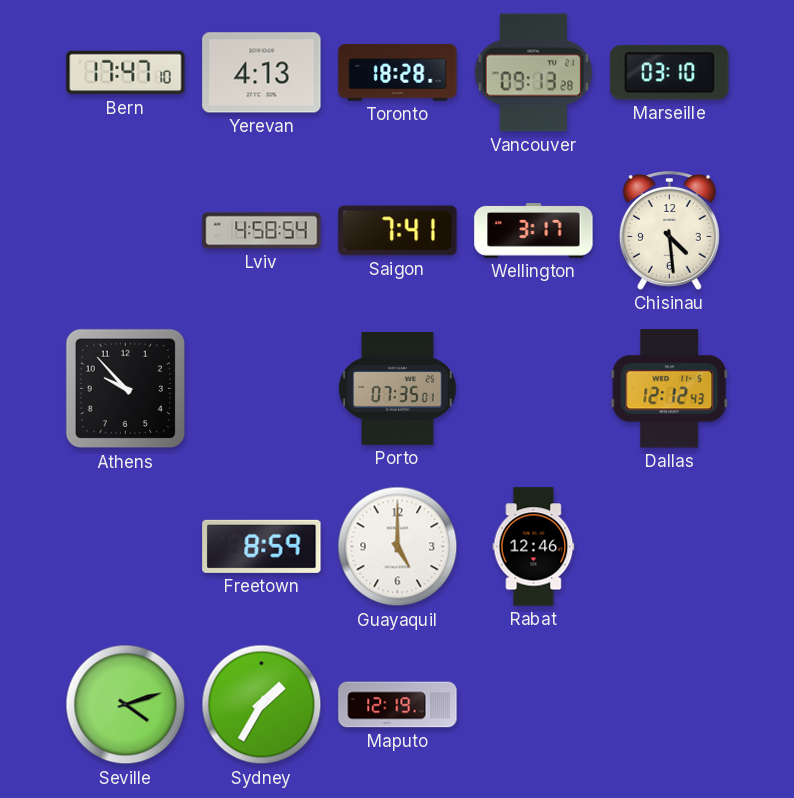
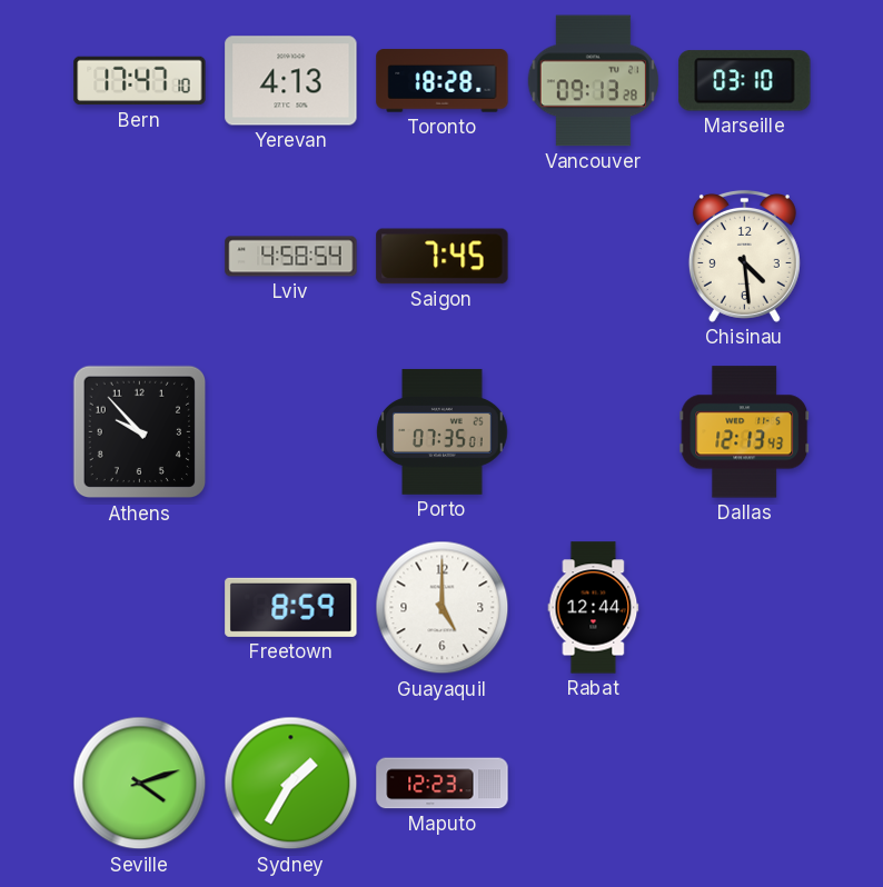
Saigon: 7:41 -> 7:45 (443, 257)
Wellington: 3:17 -> none (534, 231)
Dallas: 12:12 -> 12:13 (745, 432)
Rabat: 12:46 -> 12:44 (594, 608)
Maputo: 12:19 -> 12:23 (443, 784)
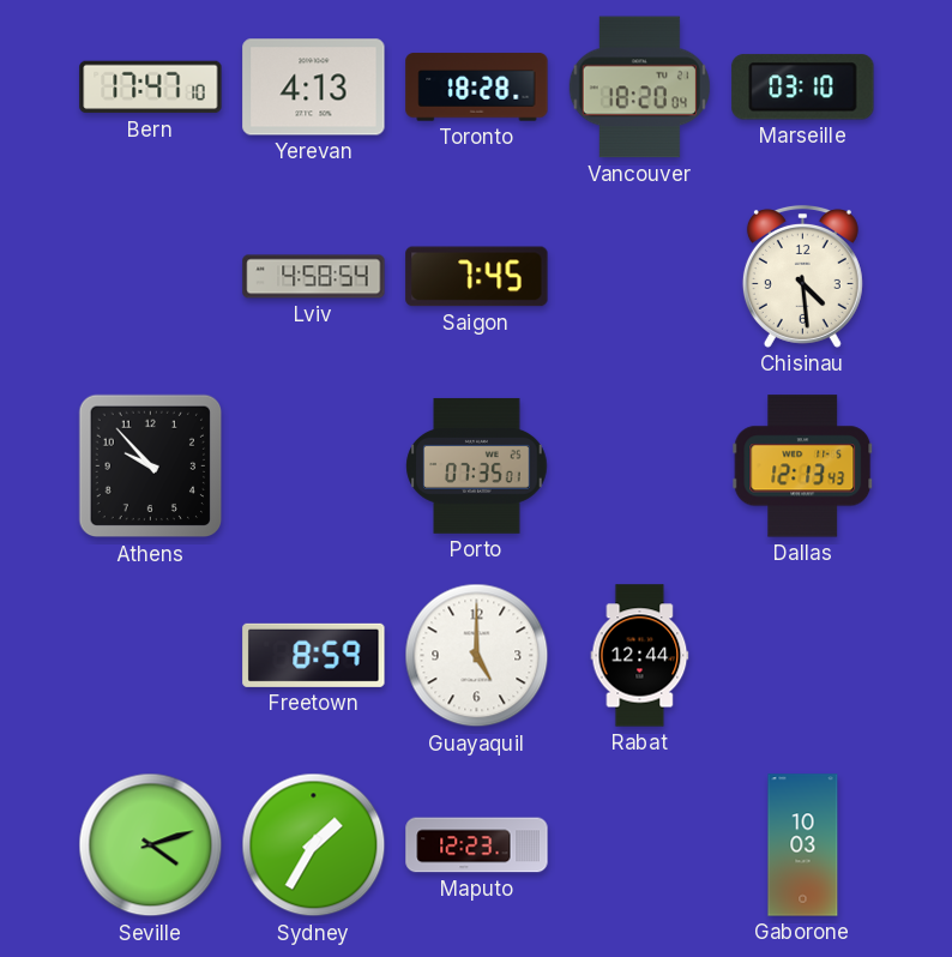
Vancouver: 09:13 -> 18:20 (639, 88)
Gaborone: none -> 10:03 (803, 845)
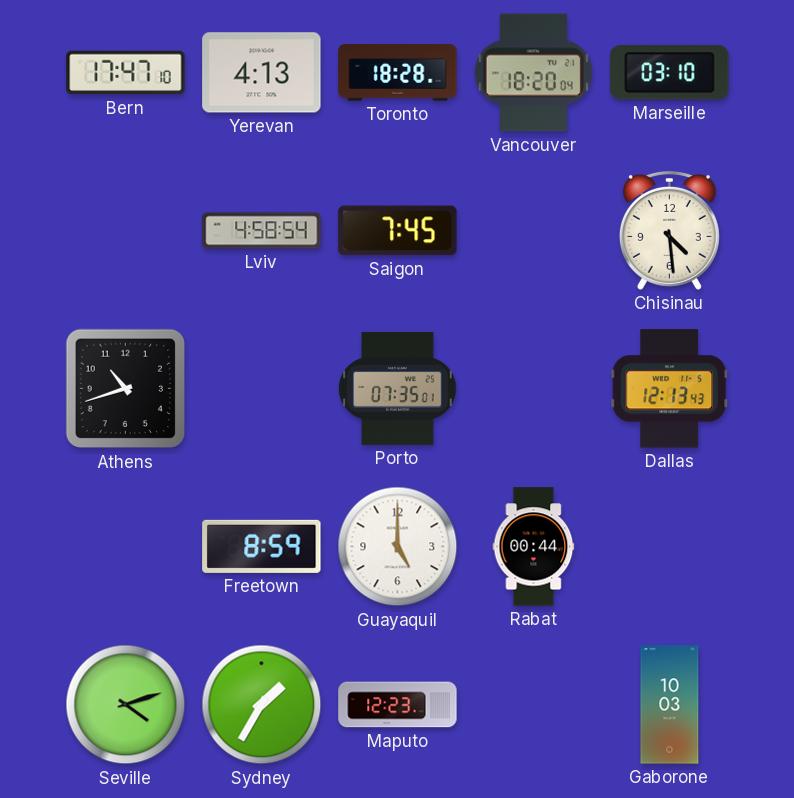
Athens: 9:53 -> 10:42 (126, 389)
Rabat: 12:44 -> 00:44 (534, 547)
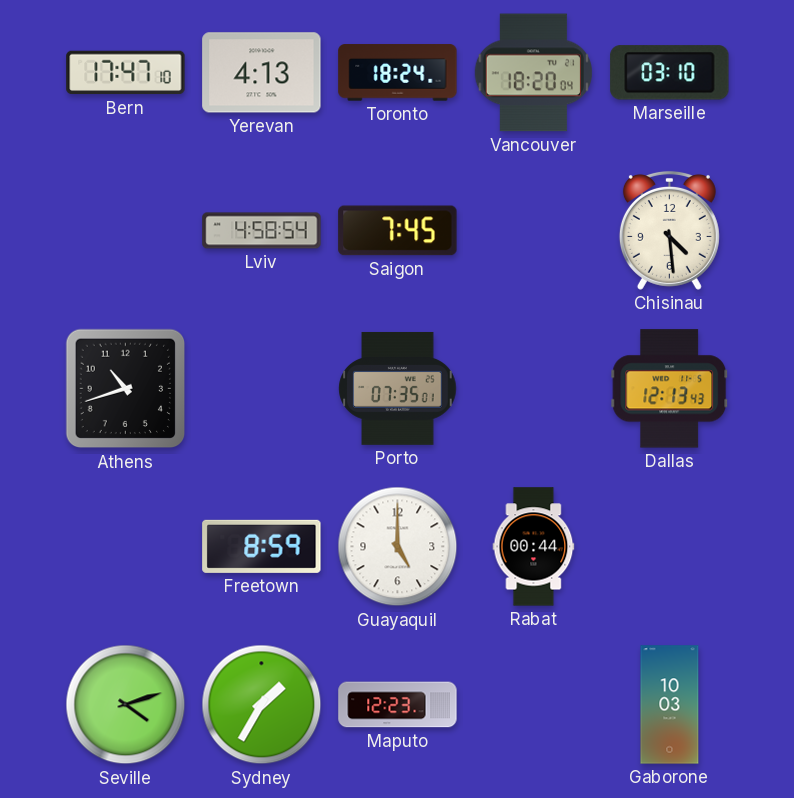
Toronto: 18:28 -> 18:24 (398, 73)
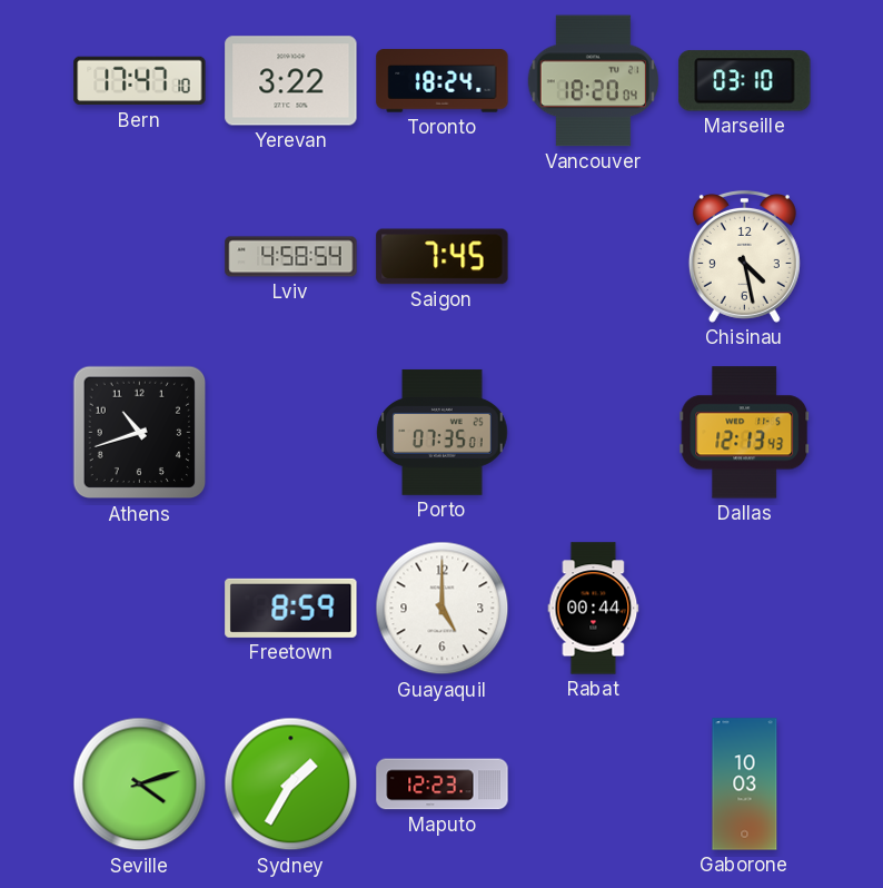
Yerevan: 4:13 -> 3:22 (291, 81)
Chisinau: 4:29 -> 4:28 (744, 256)
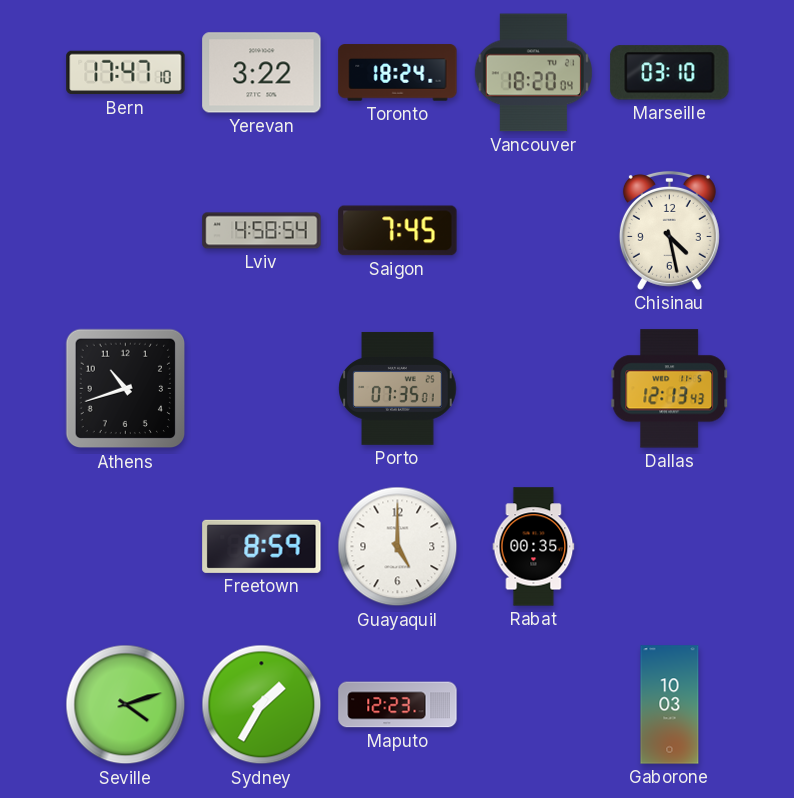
Rabat: 00:44 -> 00:35 (534, 547)
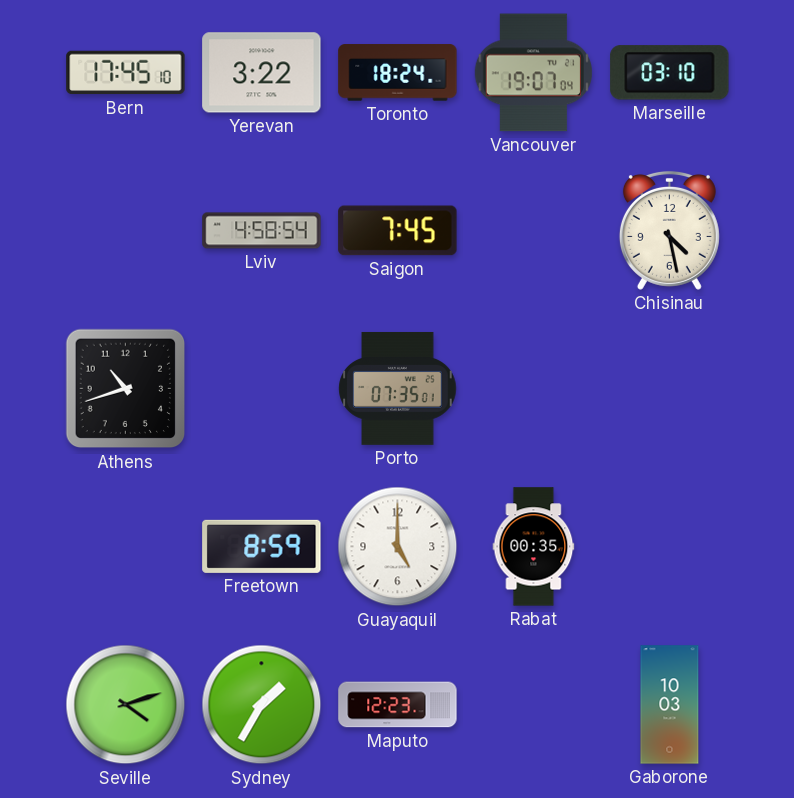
Bern: 17:47 -> 17:45 (126, 73)
Vancouver: 18:20 -> 19:07 (533, 73)
Dallas: 12:13 -> none (670, 389)
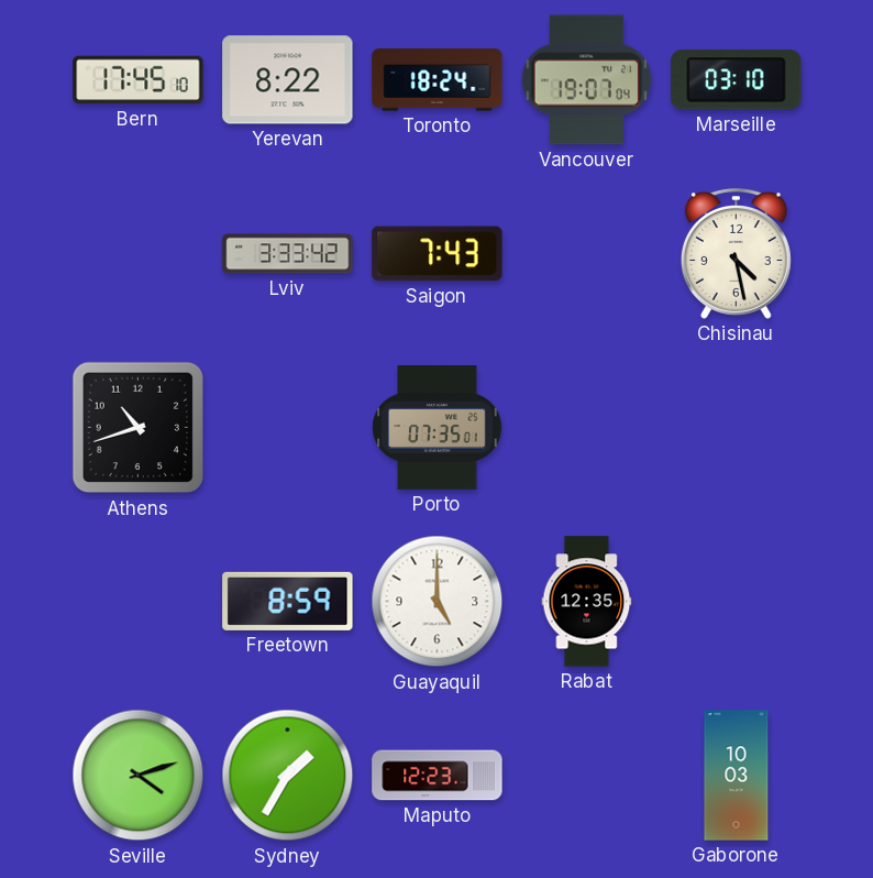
Yerevan: 3:22 -> 8:22 (288, 80)
Lviv: 4:58 -> 3:33 (288, 254)
Saigon: 7:45 -> 7:43 (438, 254)
Rabat: 00:35 -> 12:35 (587, 602)
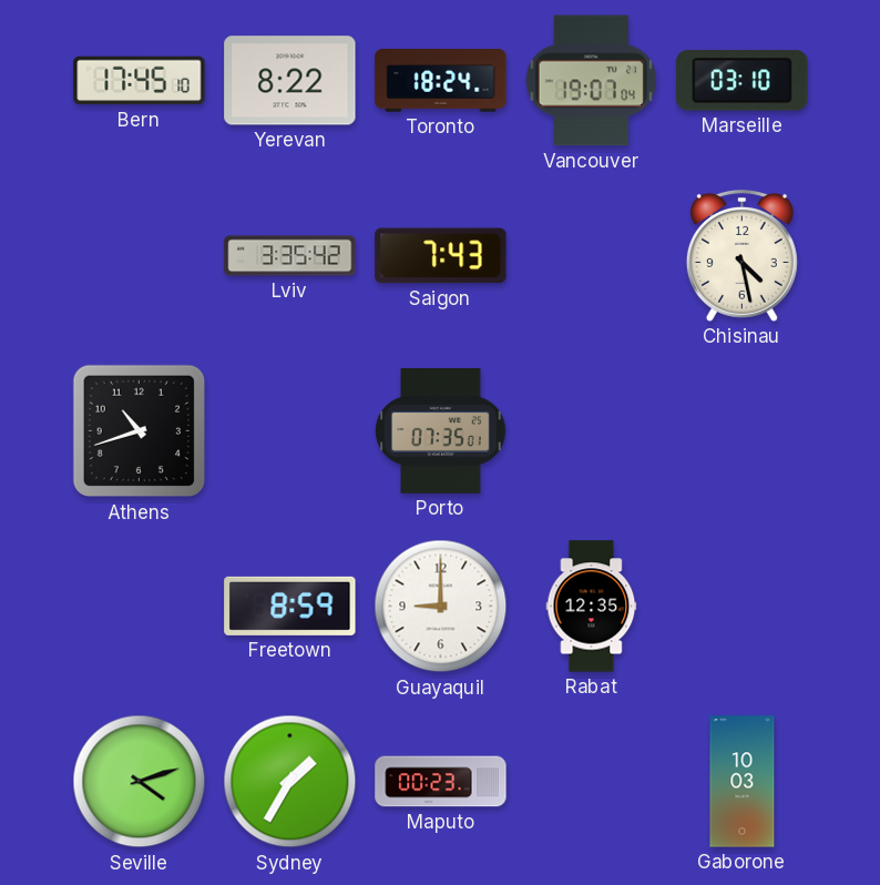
Lviv: 3:33 -> 3:35 (290, 256)
Guayaquil: 5:00 -> 9:00 (441, 607)
Maputo: 12:23 -> 00:23 (441, 782)
